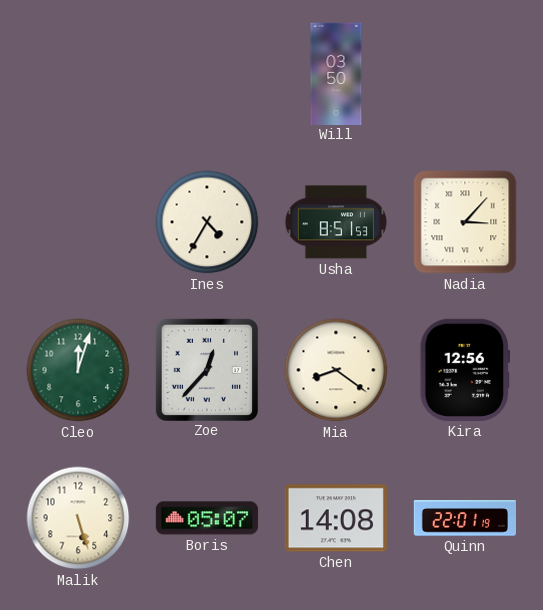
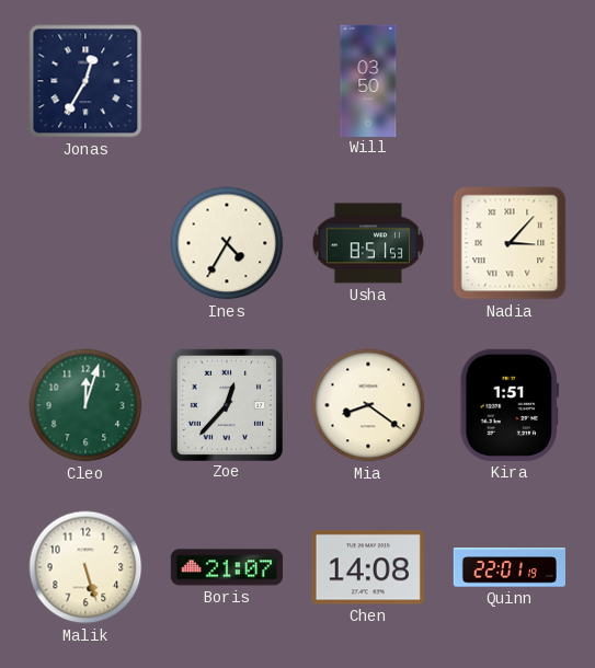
Jonas: none -> 12:35 (85, 81)
Kira: 12:56 -> 1:51 (508, 405)
Boris: 05:07 -> 21:07 (227, 567)
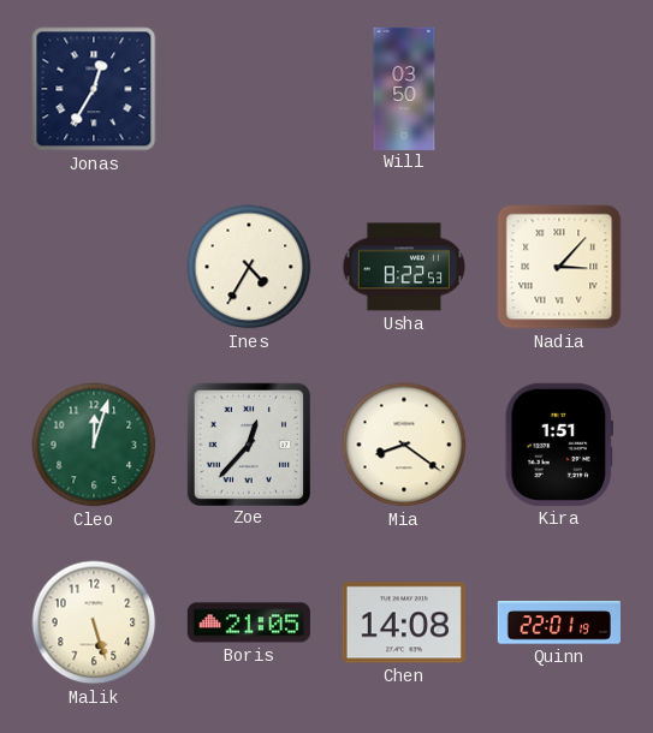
Usha: 8:51 -> 8:22 (404, 267)
Boris: 21:07 -> 21:05 (249, 622)
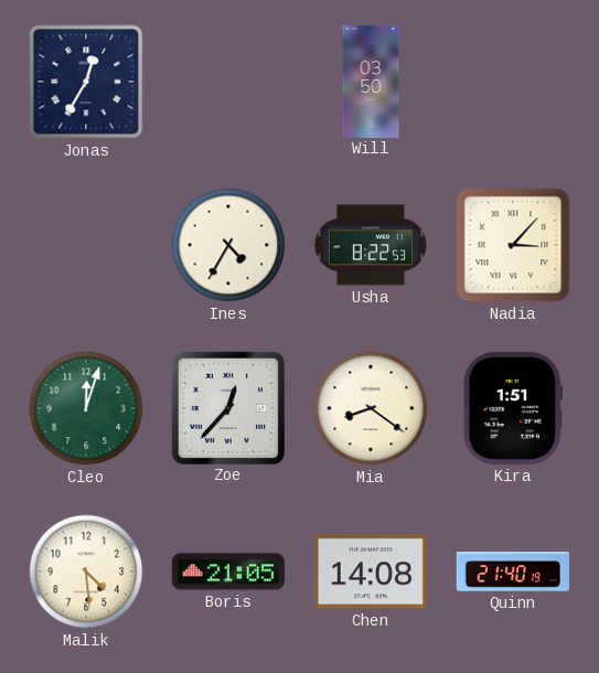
Malik: 5:27 -> 4:29 (86, 571)
Quinn: 22:01 -> 21:40 (512, 571)
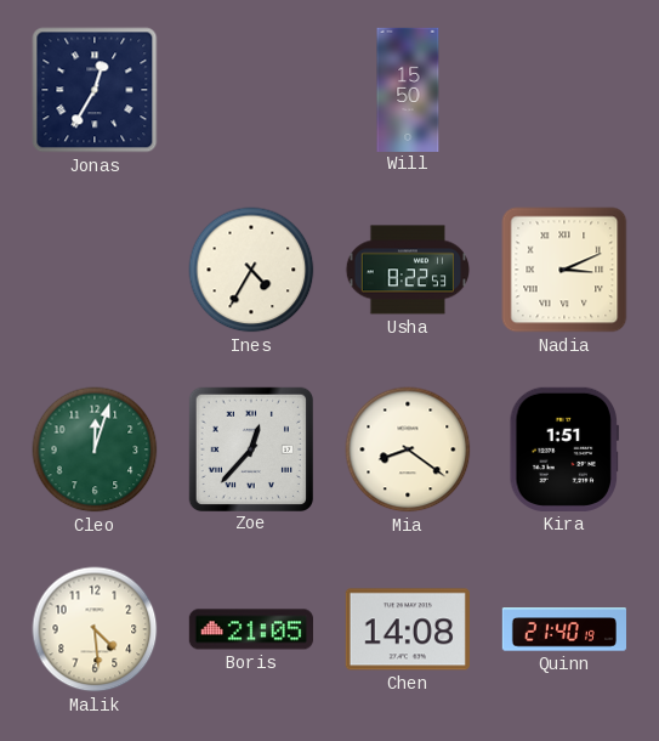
Will: 03:50 -> 15:50 (408, 89)
Nadia: 3:07 -> 3:11 (564, 270)
